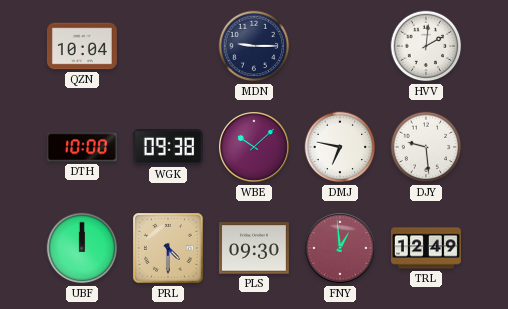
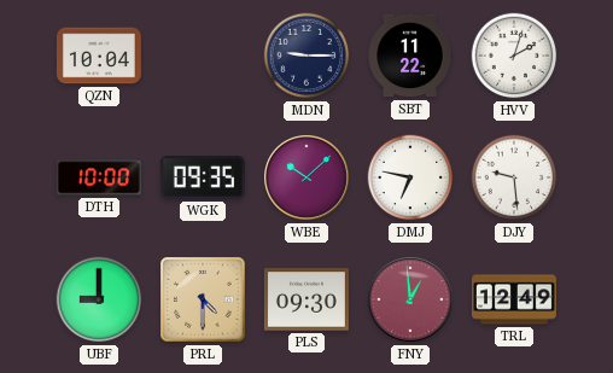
SBT: none -> 11:22 (410, 56)
HVV: 2:01 -> 2:03 (514, 56)
WGK: 09:38 -> 09:35 (203, 179)
UBF: 12:00 -> 9:00 (99, 299)
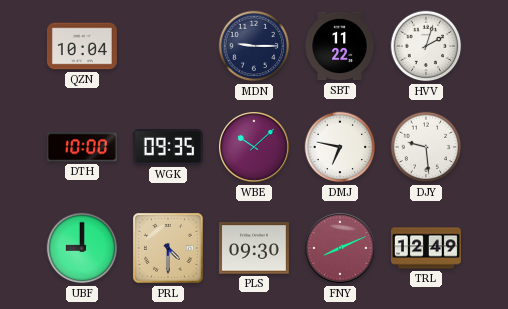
FNY: 12:59 -> 8:11 (341, 249)
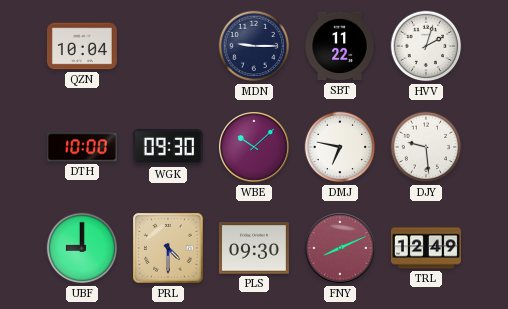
WGK: 09:35 -> 09:30 (168, 148)
